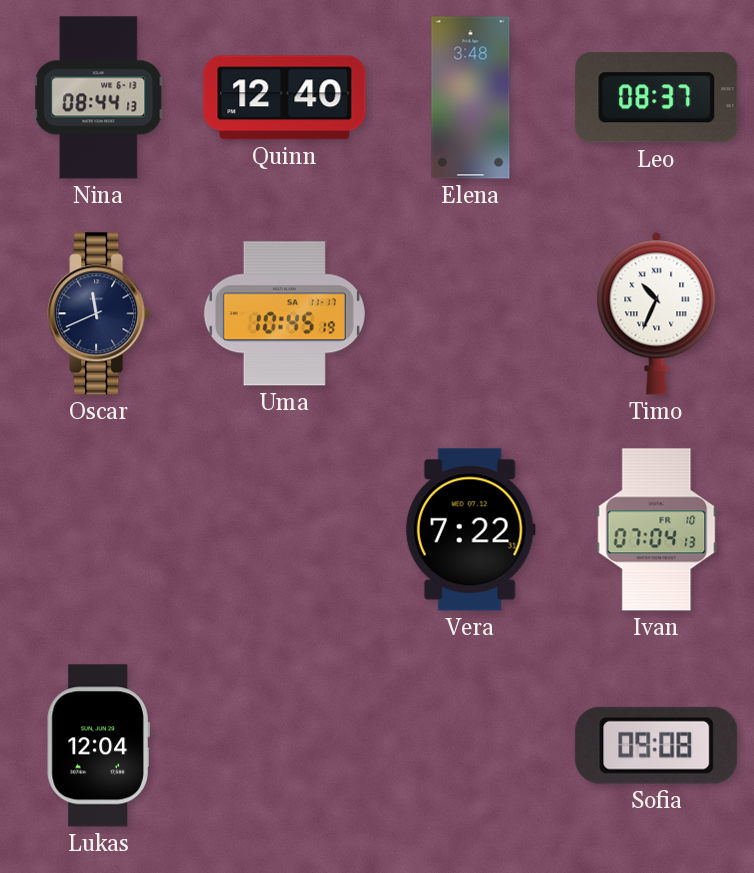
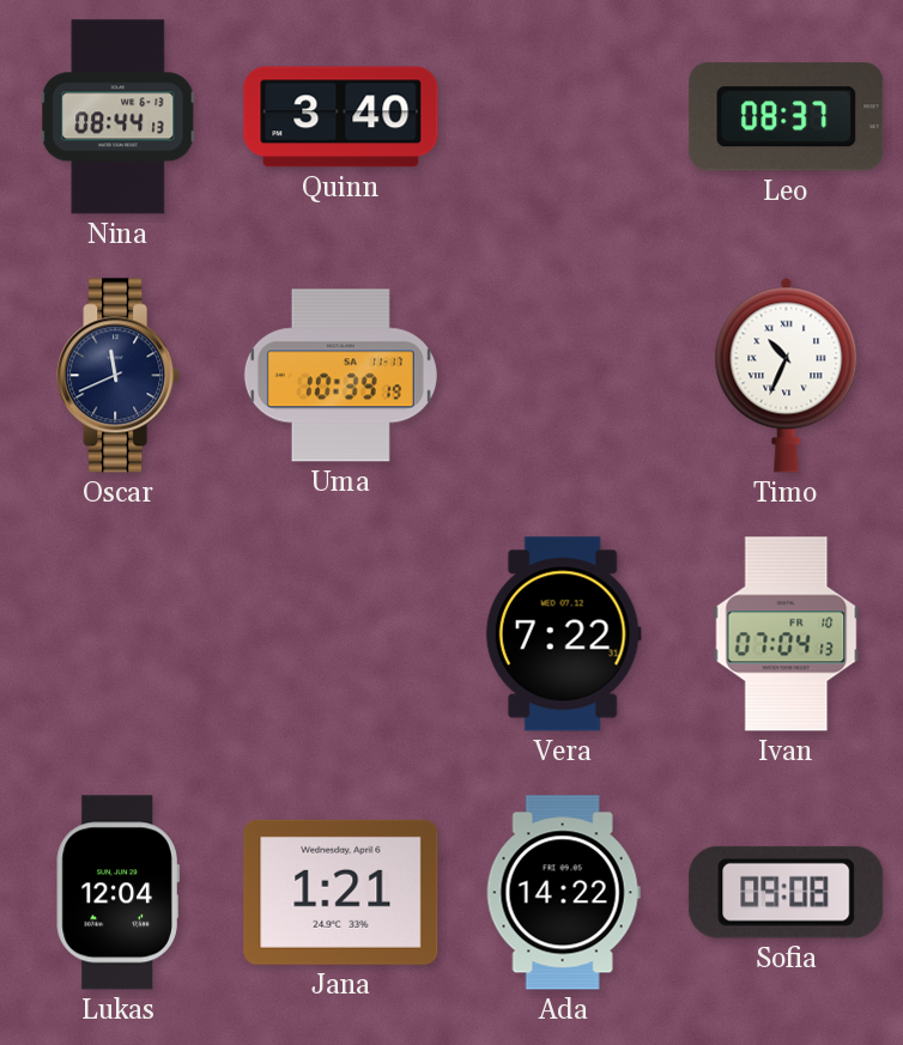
Quinn: 12:40 -> 3:40 (341, 117)
Elena: 3:48 -> none (471, 98)
Uma: 10:45 -> 10:39 (340, 376)
Jana: none -> 1:21 (341, 892)
Ada: none -> 14:22 (563, 893)
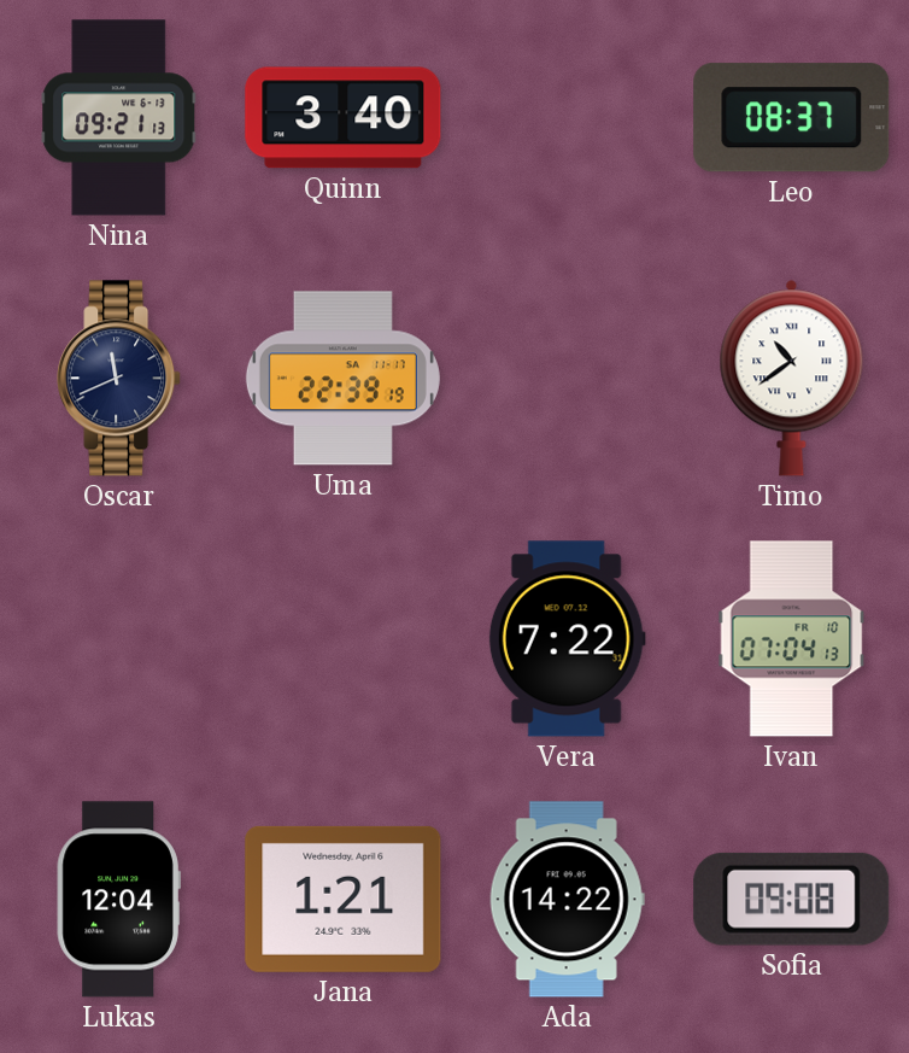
Nina: 08:44 -> 09:21 (119, 118)
Uma: 10:39 -> 22:39 (342, 379)
Timo: 10:34 -> 10:39 (792, 378)
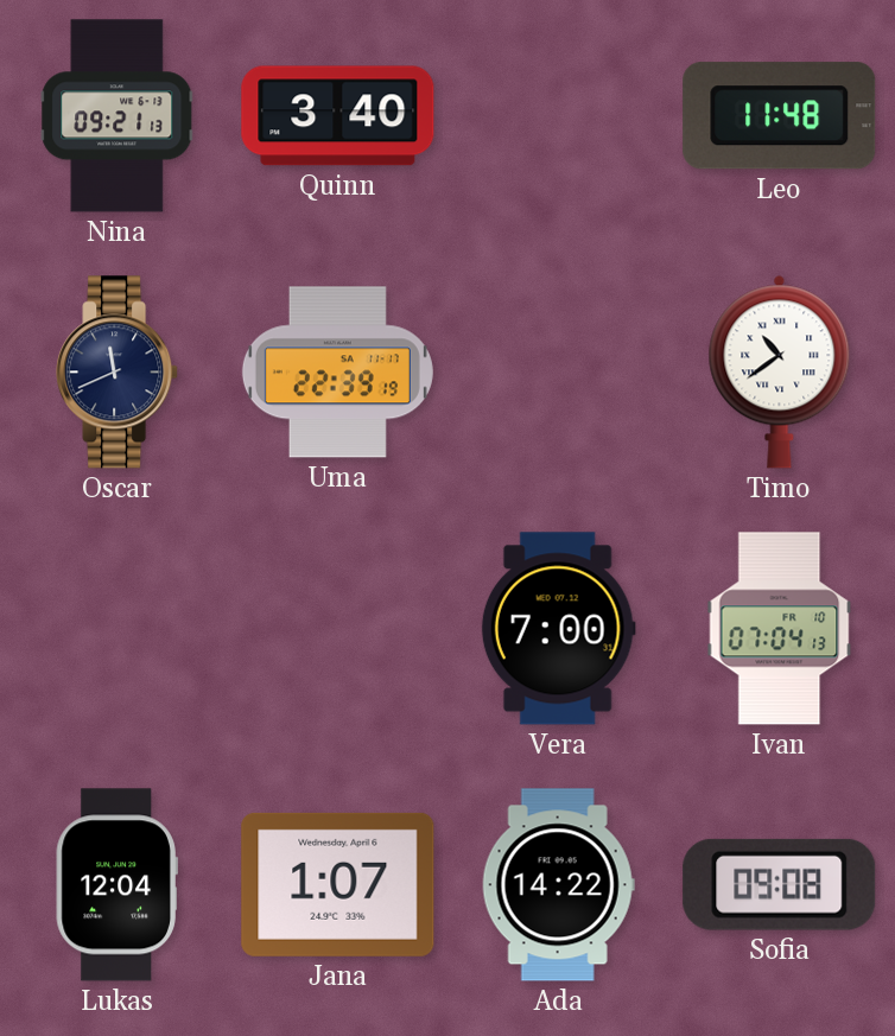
Leo: 08:37 -> 11:48 (780, 116)
Vera: 7:22 -> 7:00 (558, 629)
Jana: 1:21 -> 1:07 (338, 884)
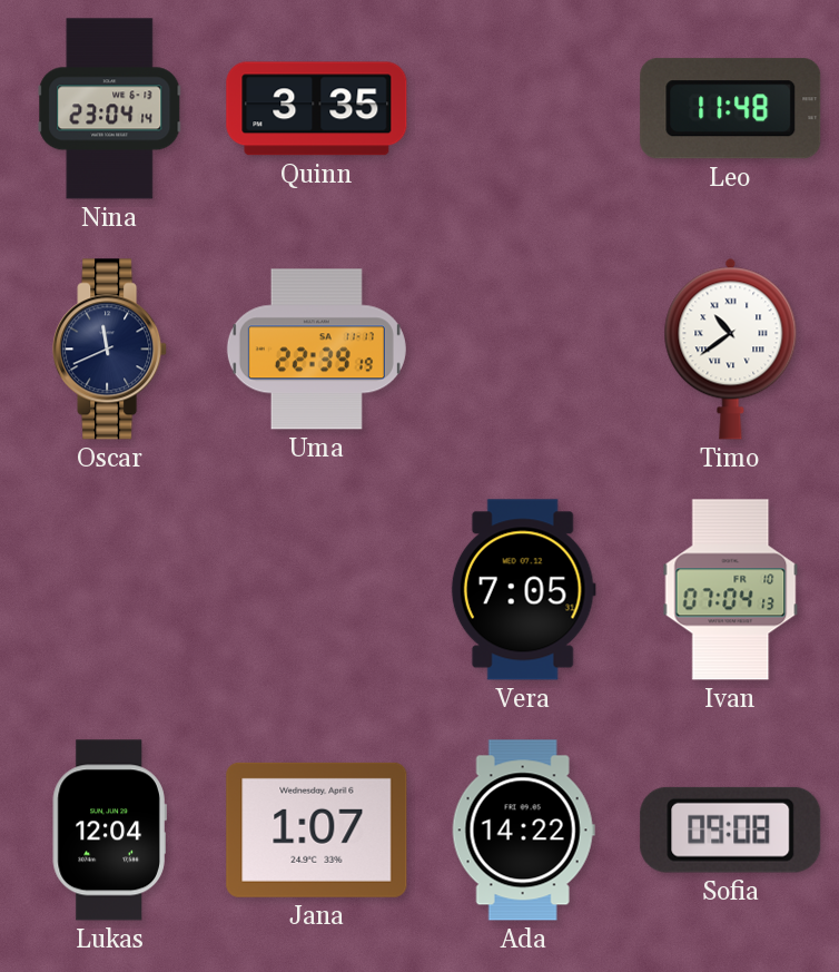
Nina: 09:21 -> 23:04 (110, 109)
Quinn: 3:40 -> 3:35 (317, 109)
Vera: 7:00 -> 7:05 (523, 590)
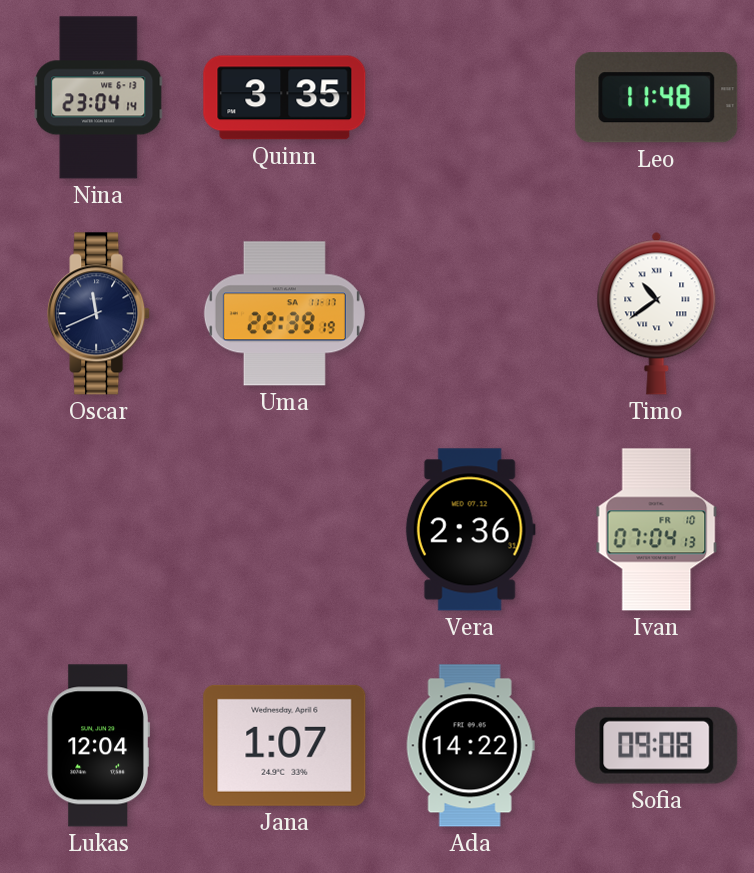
Vera: 7:05 -> 2:36 (470, 530)
